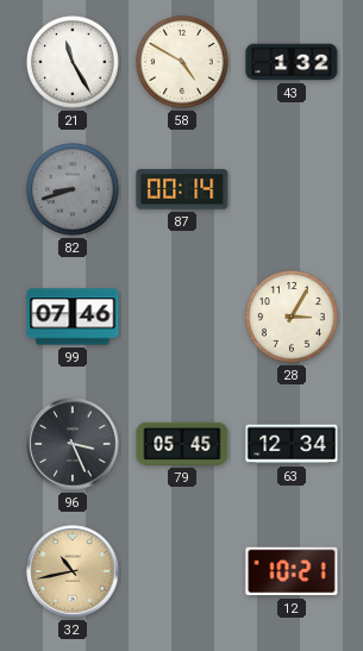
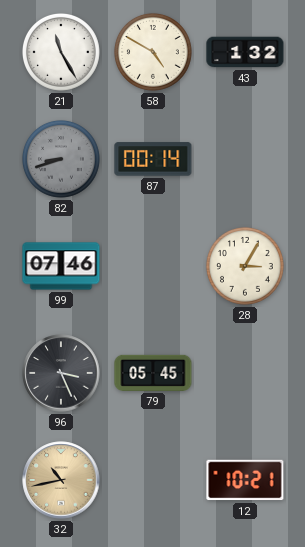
63: 12:34 -> none (292, 444)
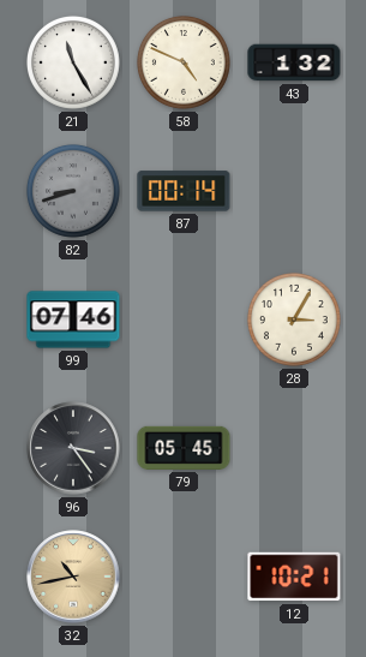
58: 4:50 -> 4:49 (184, 62)
96: 3:26 -> 3:24 (73, 448)
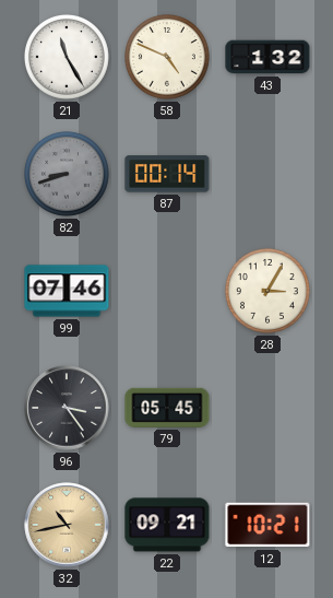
22: none -> 09:21 (167, 525)
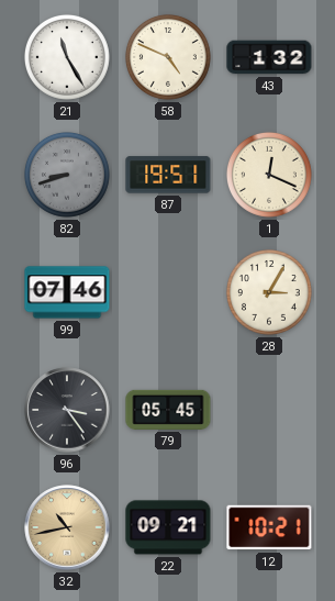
87: 00:14 -> 19:51 (168, 175)
1: none -> 12:19 (269, 175)
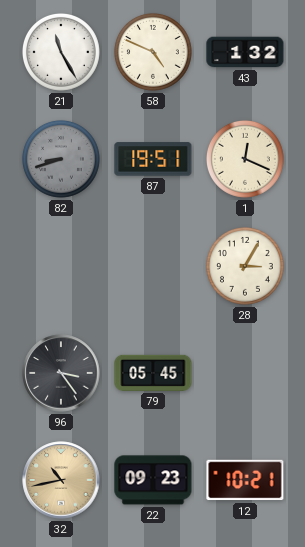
99: 07:46 -> none (67, 292)
22: 09:21 -> 09:23 (153, 480)
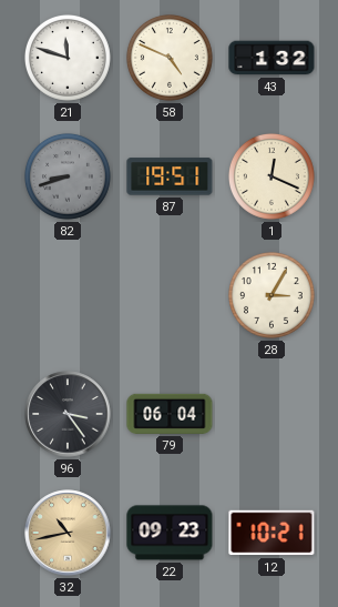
21: 11:25 -> 11:48 (68, 58)
79: 05:45 -> 06:04 (170, 414)
